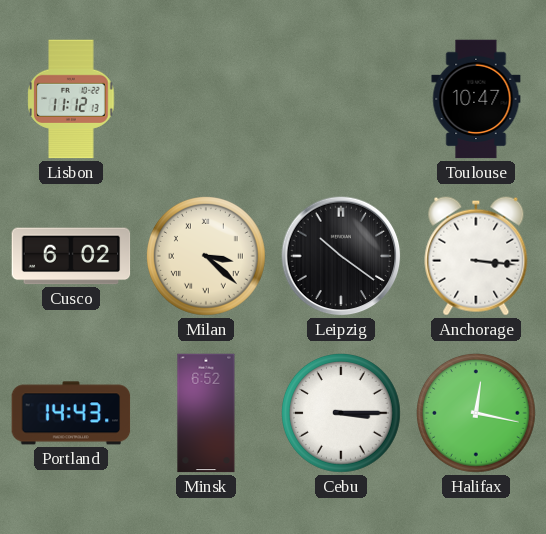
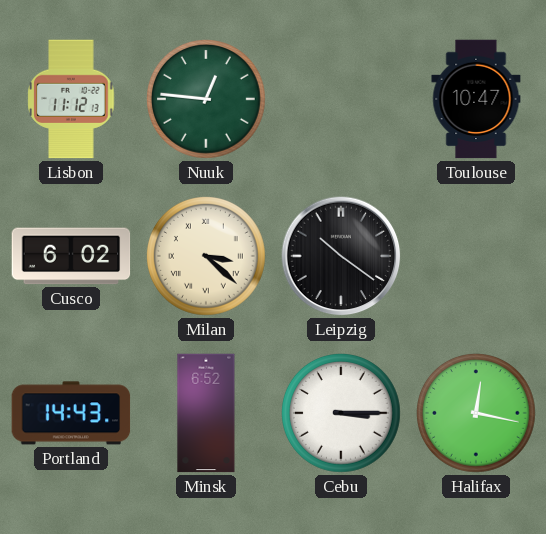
Nuuk: none -> 12:46 (207, 100)
Anchorage: 3:16 -> none (476, 256)
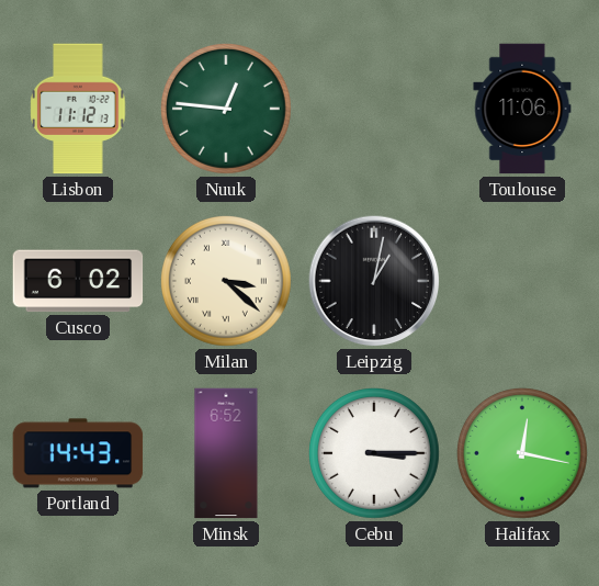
Toulouse: 10:47 -> 11:06 (522, 109)
Leipzig: 10:21 -> 1:02 (374, 281)
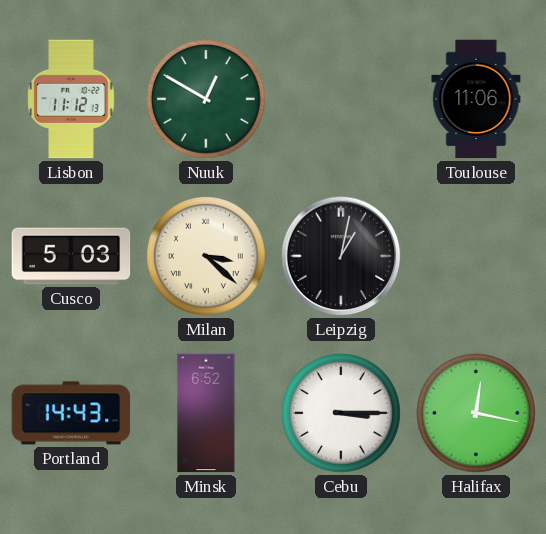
Nuuk: 12:46 -> 12:50 (207, 100)
Cusco: 6:02 -> 5:03 (71, 256)
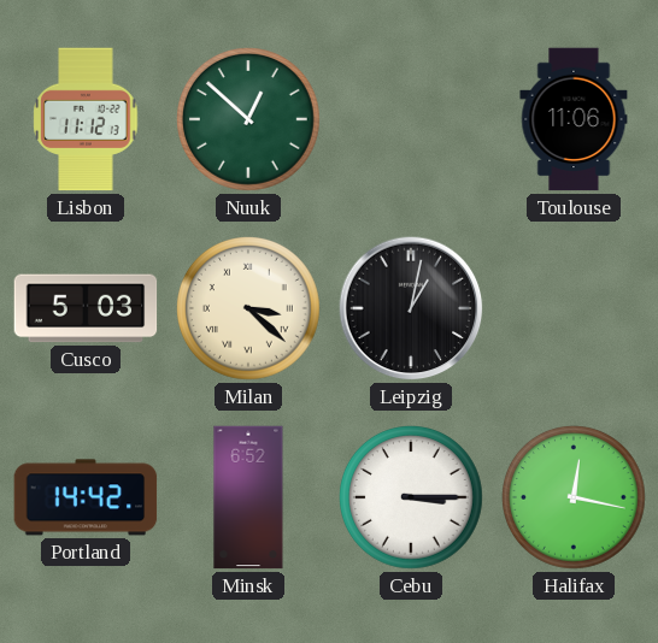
Nuuk: 12:50 -> 12:52 (249, 120)
Portland: 14:43 -> 14:42 (86, 497)
